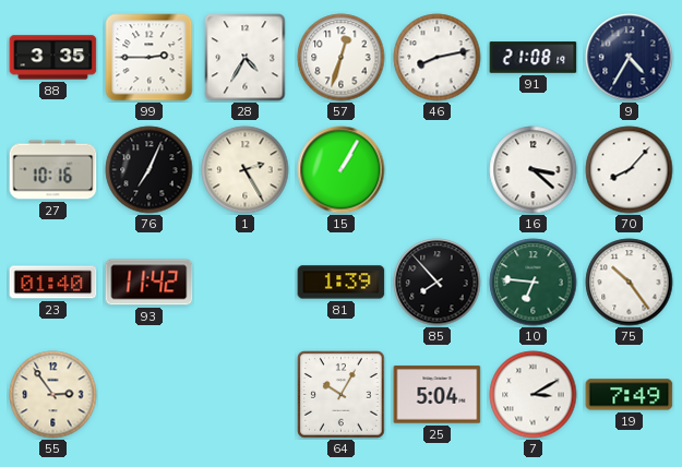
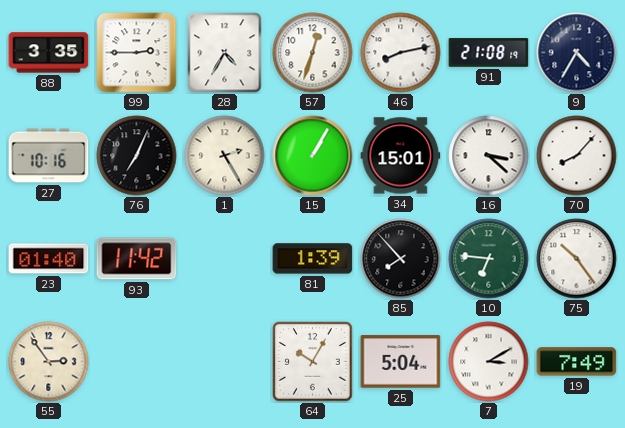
34: none -> 15:01 (401, 156)
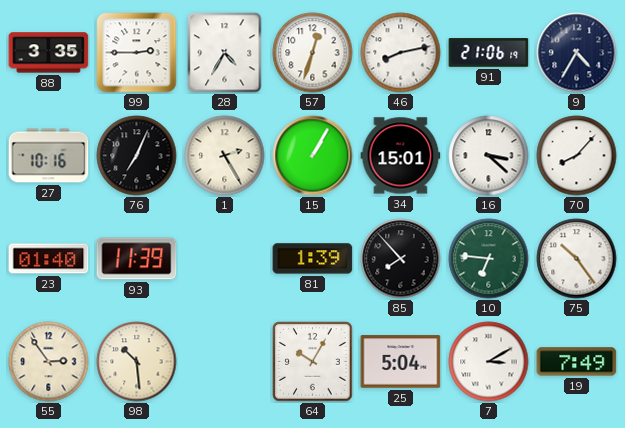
91: 21:08 -> 21:06 (489, 53)
93: 11:42 -> 11:39 (137, 259)
98: none -> 10:29 (137, 362)
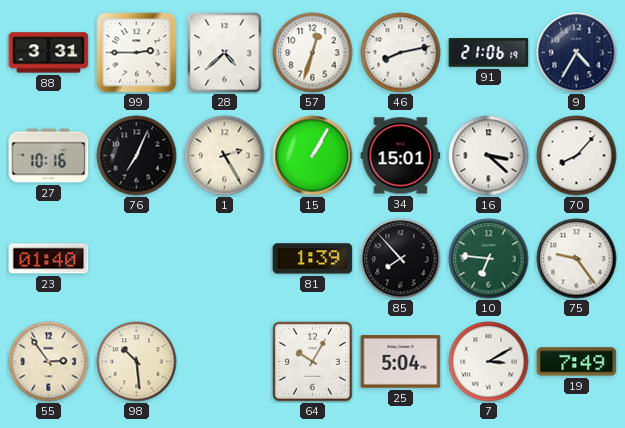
88: 3:35 -> 3:31 (49, 53)
28: 4:35 -> 4:38 (225, 53)
93: 11:39 -> none (137, 259)
75: 10:24 -> 9:24 (577, 259)
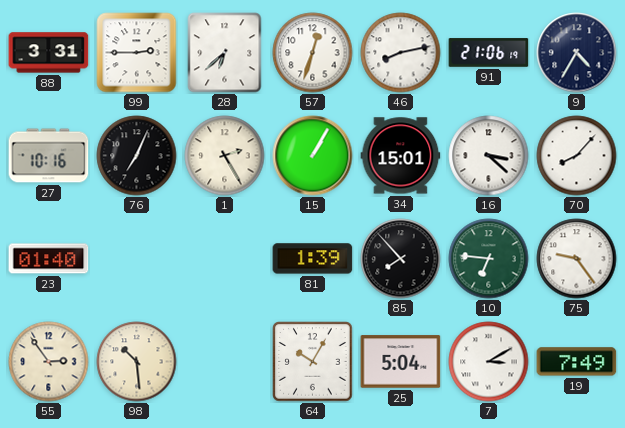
28: 4:38 -> 6:38 (225, 53)
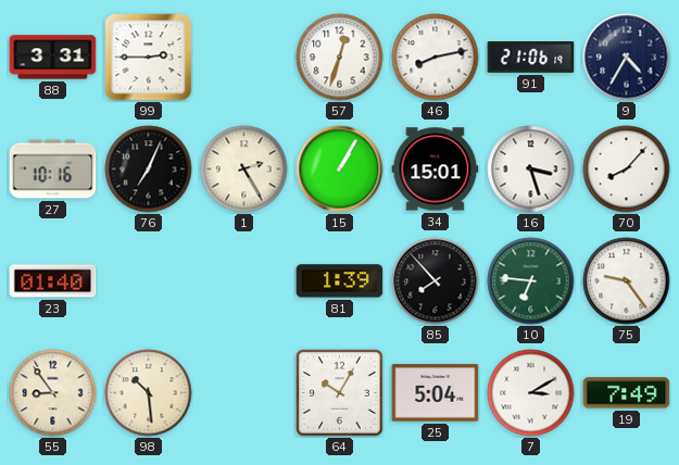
28: 6:38 -> none (225, 53)
16: 3:22 -> 3:27 (531, 169)
55: 2:54 -> 8:54 (53, 393)
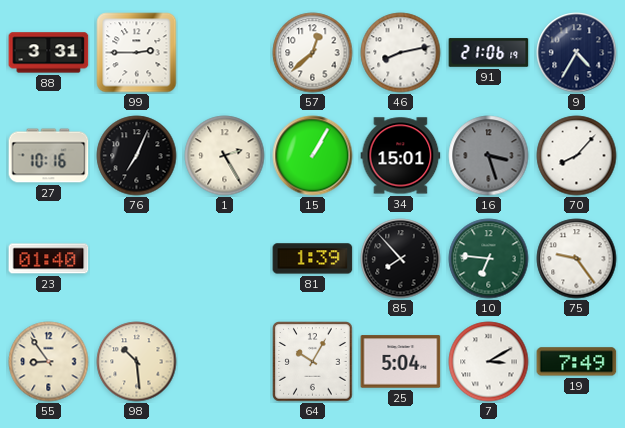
57: 12:33 -> 12:38 (313, 53)
16 dial: white -> grey (489, 156)
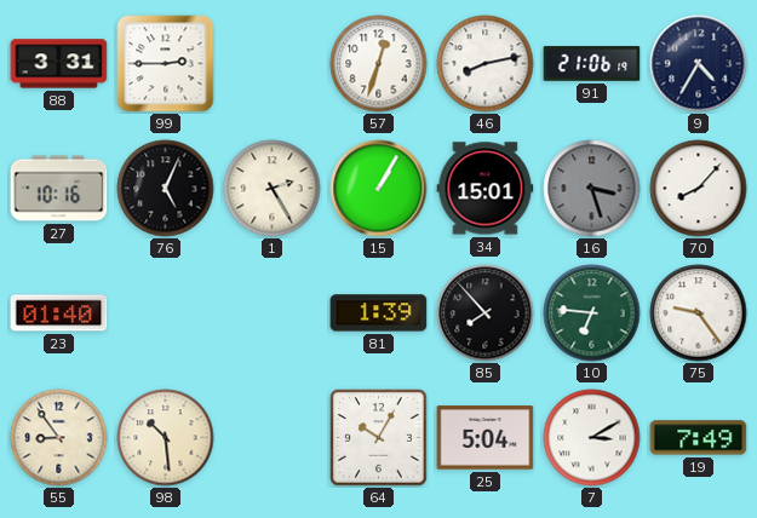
57: 12:38 -> 12:33 (379, 64)
76: 7:04 -> 5:04 (166, 189)
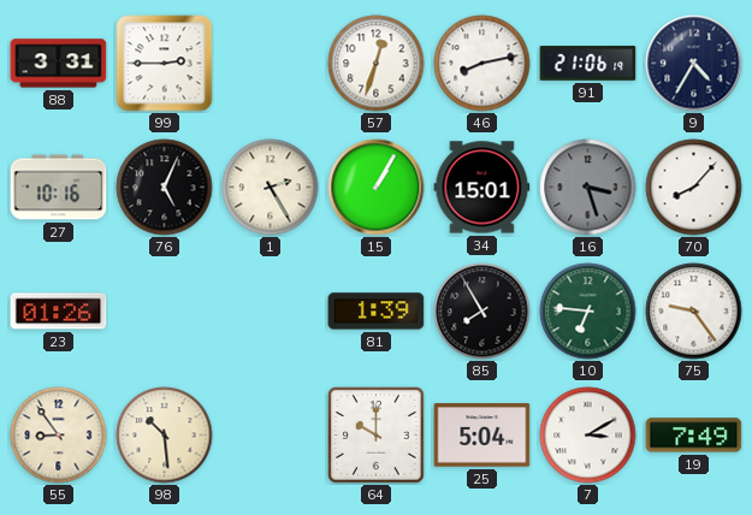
23: 01:40 -> 01:26 (59, 312)
85: 7:53 -> 7:55 (482, 312)
64: 10:05 -> 10:00 (377, 436)
